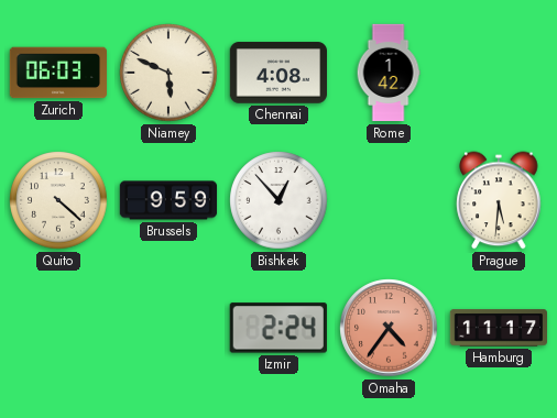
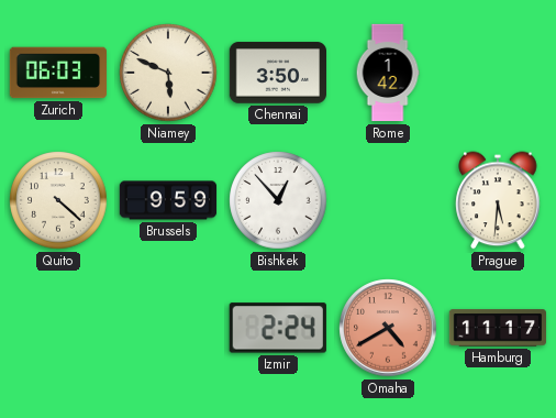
Chennai: 4:08 -> 3:50 (277, 73)
Omaha: 4:36 -> 4:40 (388, 328)
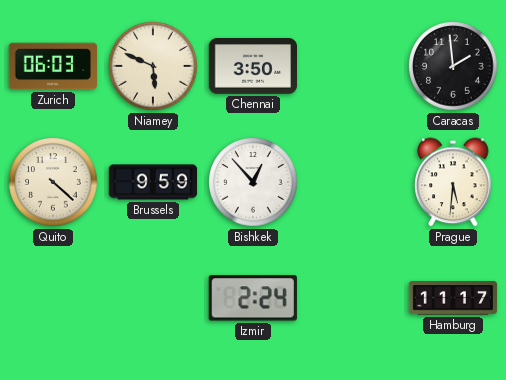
Rome: 1:42 -> none (388, 73)
Caracas: none -> 1:59 (453, 66)
Omaha: 4:40 -> none (388, 328)
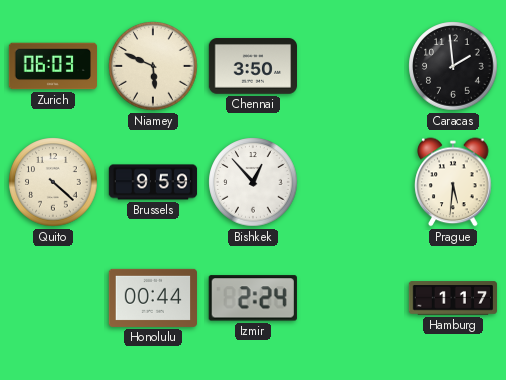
Honolulu: none -> 00:44 (152, 298)
Hamburg: 11:17 -> 1:17 (453, 298)
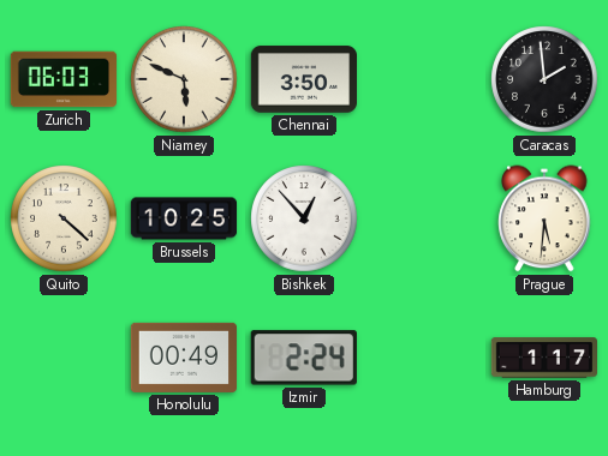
Brussels: 9:59 -> 10:25 (184, 218)
Honolulu: 00:44 -> 00:49 (183, 358)
